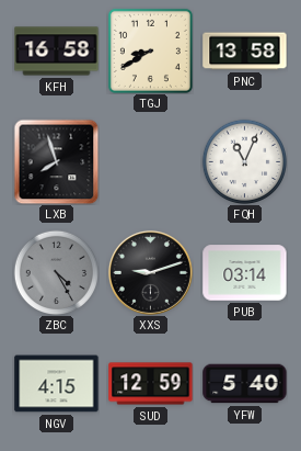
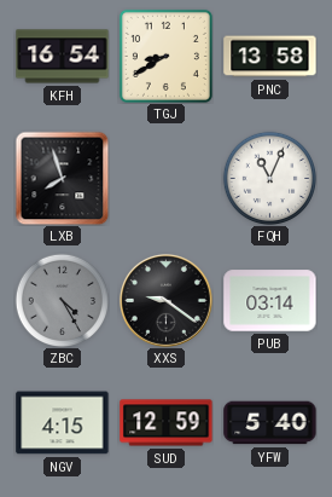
KFH: 16:58 -> 16:54 (63, 57)
XXS: 9:12 -> 9:21 (165, 300)
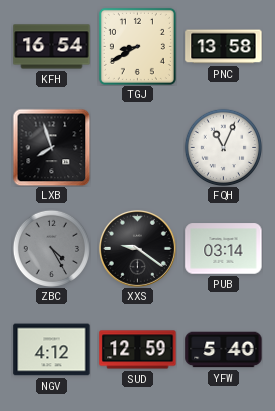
NGV: 4:15 -> 4:12 (52, 350)
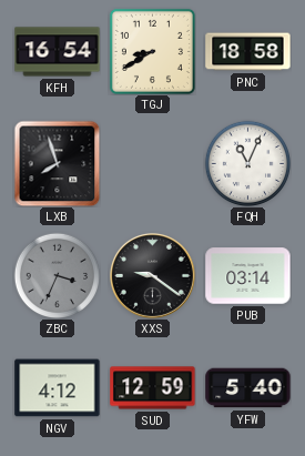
PNC: 13:58 -> 18:58 (248, 52)
ZBC: 4:25 -> 3:34 (57, 275)
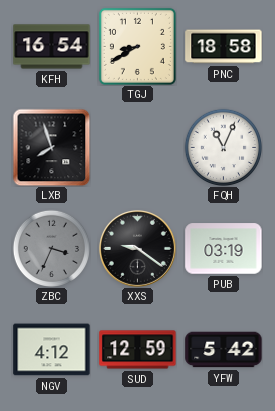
PUB: 03:14 -> 03:19 (224, 249)
YFW: 5:40 -> 5:42 (224, 350)
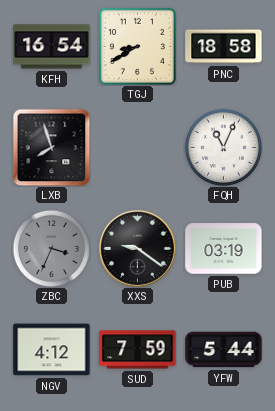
SUD: 12:59 -> 7:59 (138, 350)
YFW: 5:42 -> 5:44 (224, 350)
